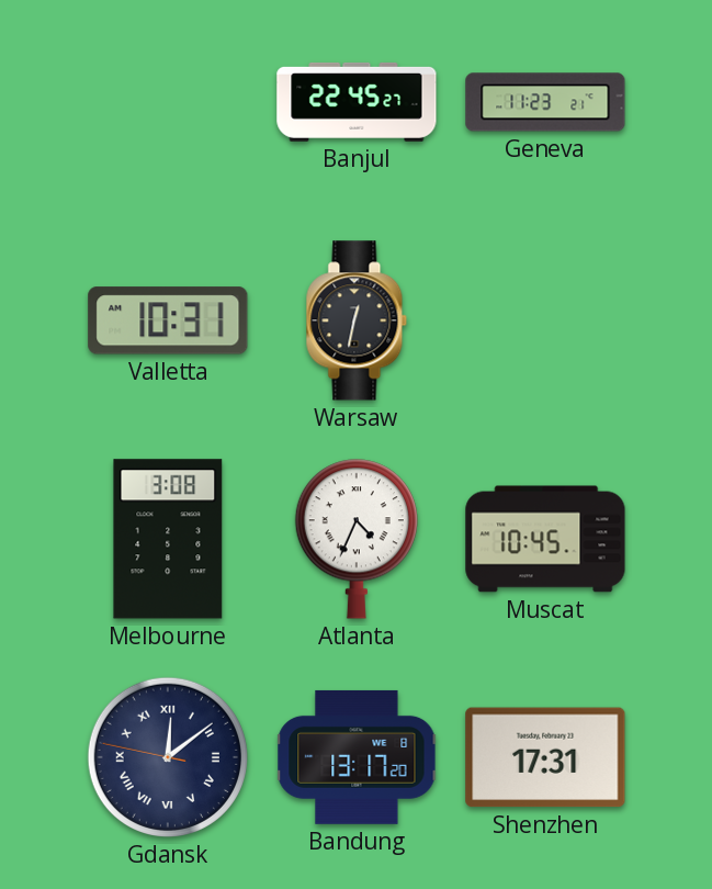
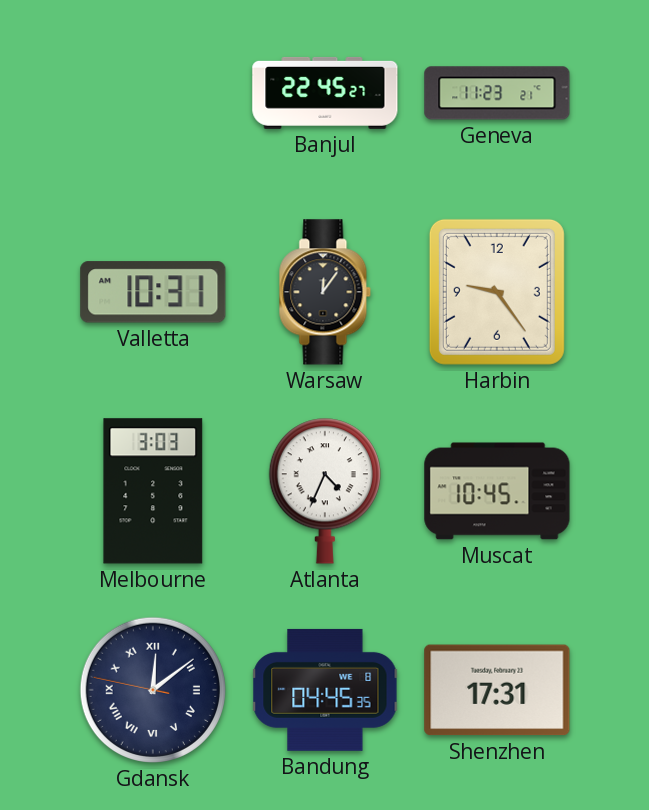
Warsaw: 12:32 -> 12:06 (325, 292)
Harbin: none -> 9:24 (497, 292)
Melbourne: 3:08 -> 3:03 (153, 491)
Bandung: 13:17 -> 04:45 (325, 690)
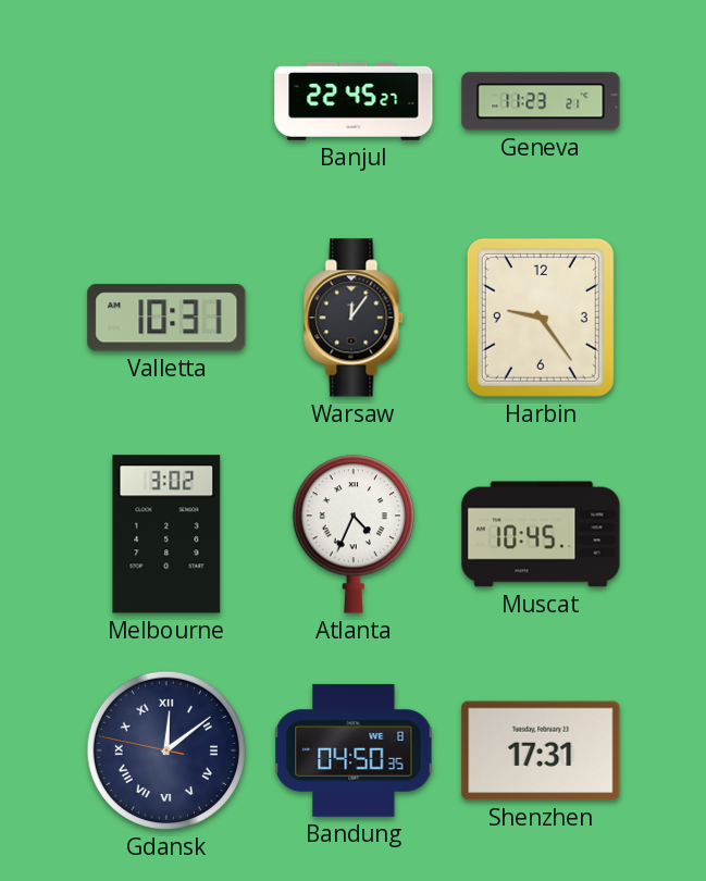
Melbourne: 3:03 -> 3:02 (166, 534)
Bandung: 04:45 -> 04:50 (354, 750)
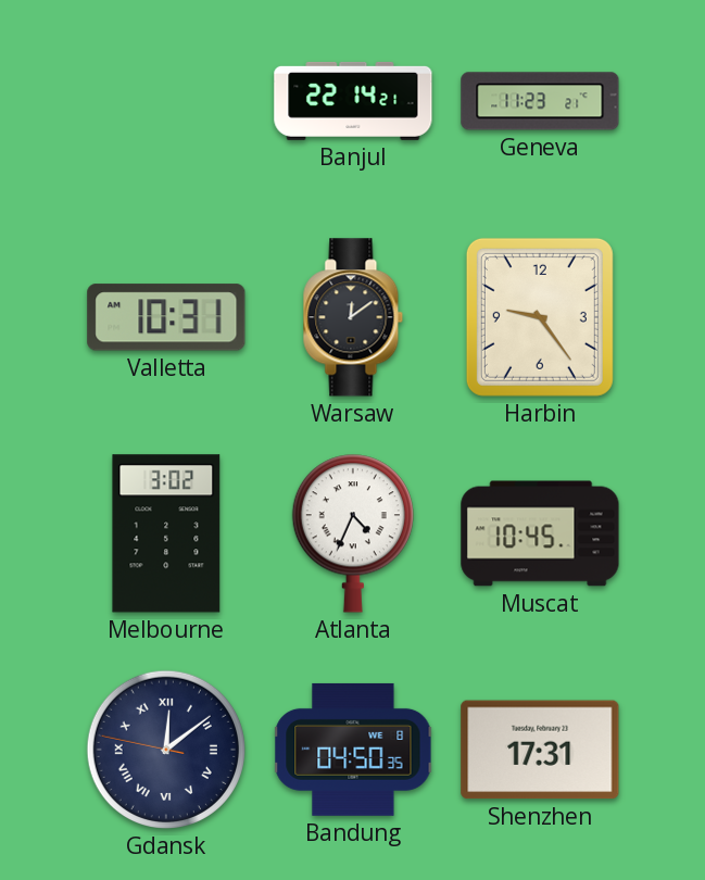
Banjul: 22:45 -> 22:14 (353, 101)
Warsaw: 12:06 -> 12:09 (353, 317)
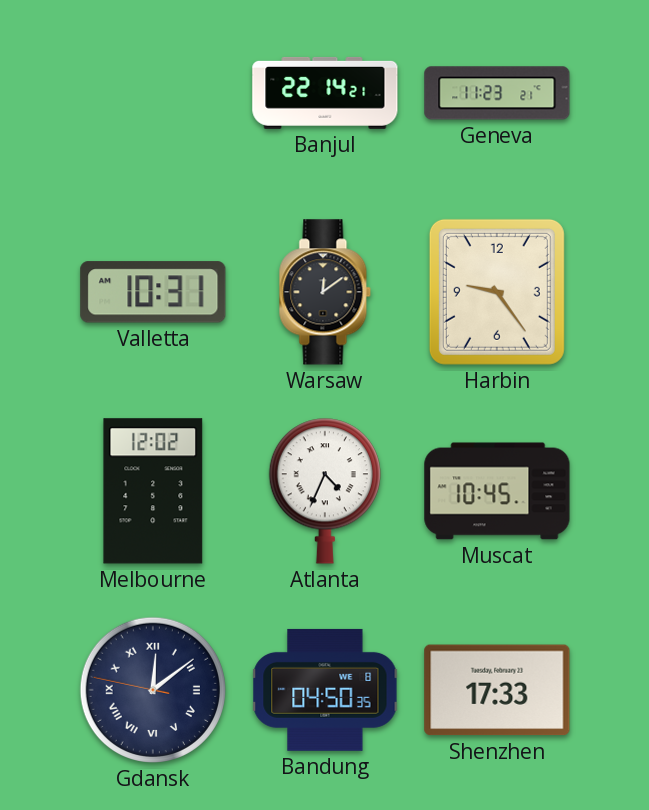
Melbourne: 3:02 -> 12:02 (153, 491)
Shenzhen: 17:31 -> 17:33 (497, 690)
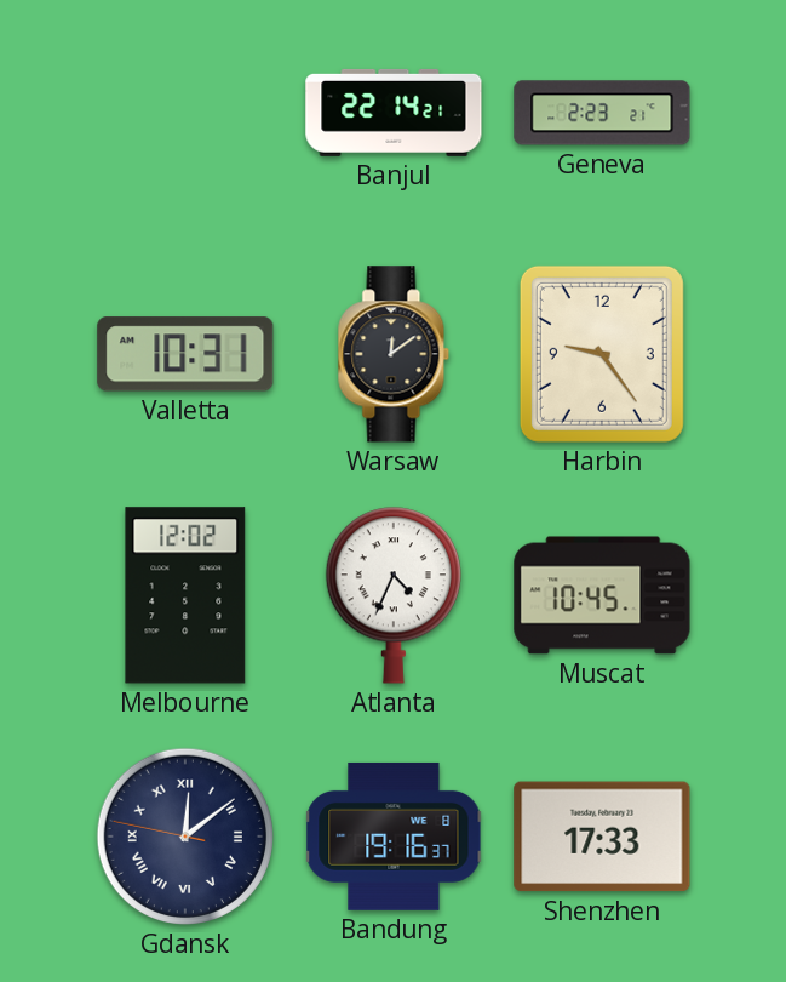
Geneva: 11:23 -> 2:23 (602, 113)
Bandung: 04:50 -> 19:16 (394, 837)
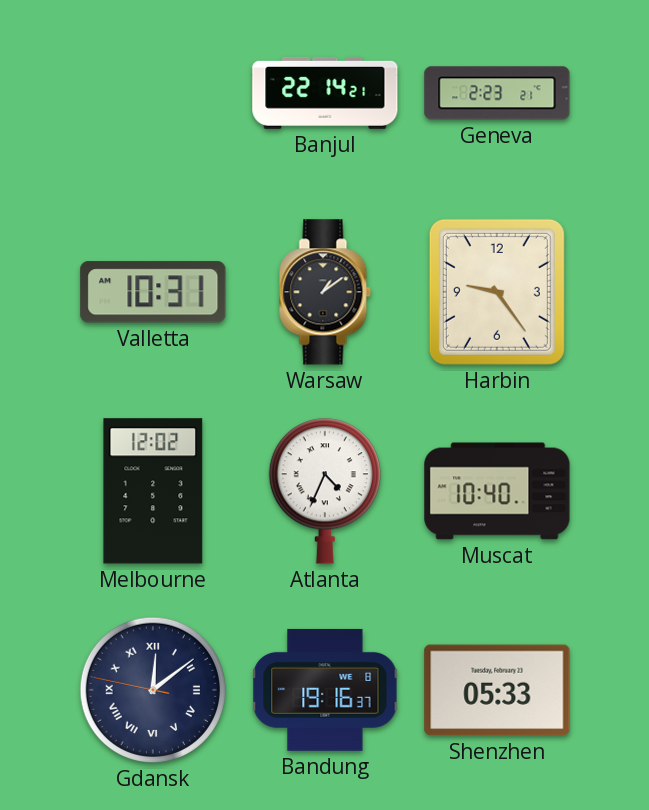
Warsaw: 12:09 -> 1:09 (325, 292)
Muscat: 10:45 -> 10:40 (497, 491)
Shenzhen: 17:33 -> 05:33 (497, 690)
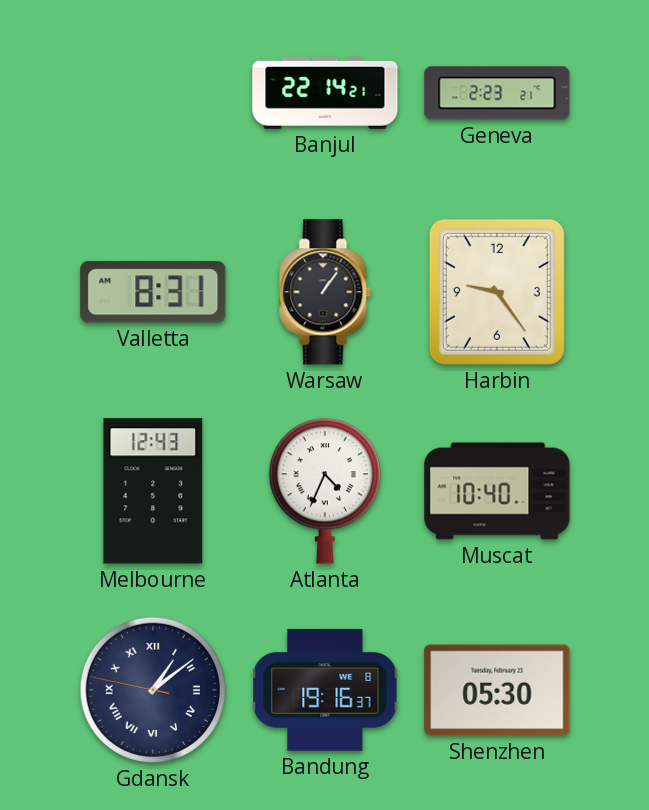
Valletta: 10:31 -> 8:31 (153, 292)
Warsaw: 1:09 -> 1:06 (325, 292)
Melbourne: 12:02 -> 12:43 (153, 491)
Gdansk: 12:08 -> 1:08 (153, 690)
Shenzhen: 05:33 -> 05:30 (497, 690)
